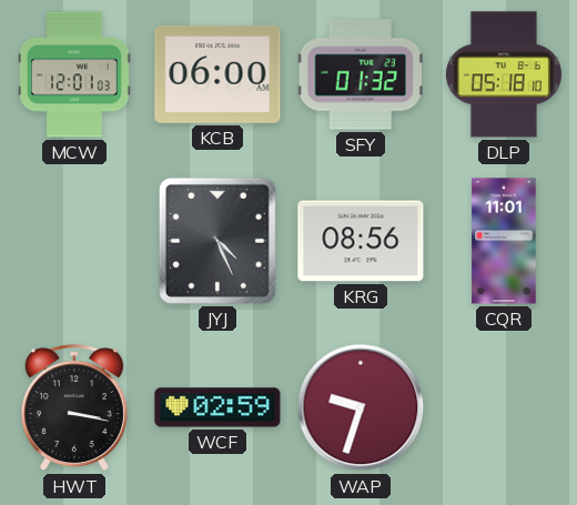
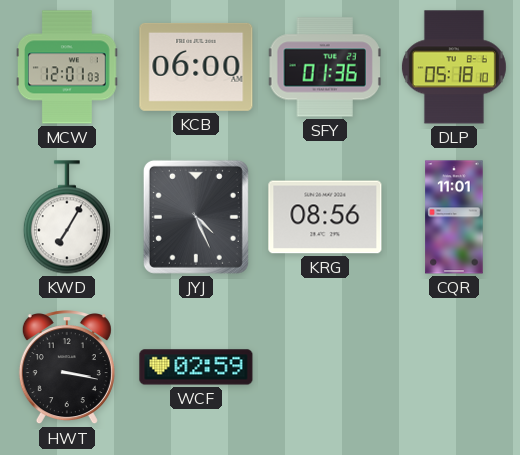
SFY: 01:32 -> 01:36 (325, 67)
KWD: none -> 7:05 (67, 217)
WAP: 9:33 -> none (361, 407)
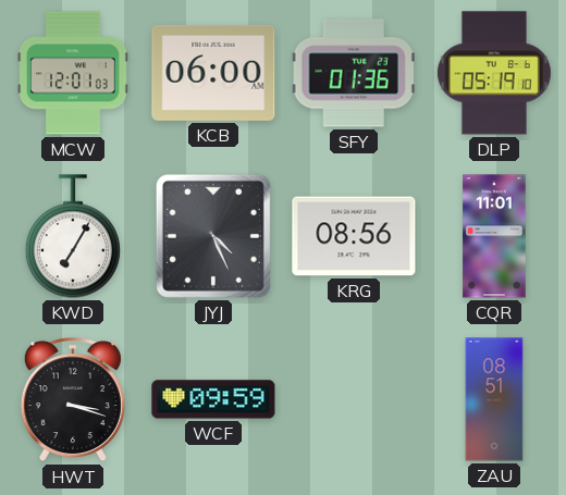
DLP: 05:18 -> 05:19 (494, 73)
HWT: 3:17 -> 3:18 (73, 400)
WCF: 02:59 -> 09:59 (213, 399)
ZAU: none -> 08:51 (494, 399)
